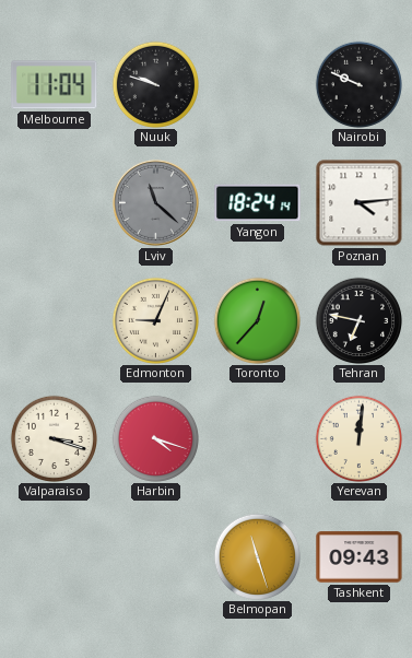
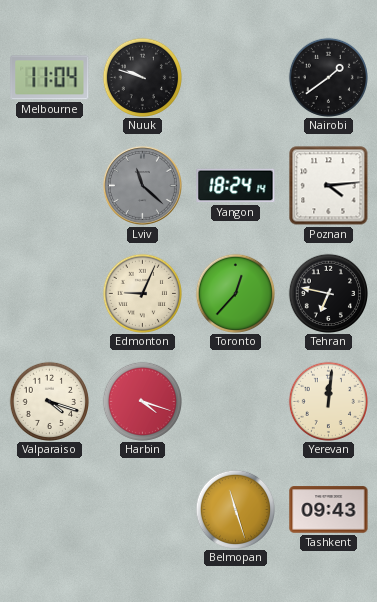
Nairobi: 9:49 -> 1:39 (328, 77)
Valparaiso: 3:18 -> 4:18 (49, 401)
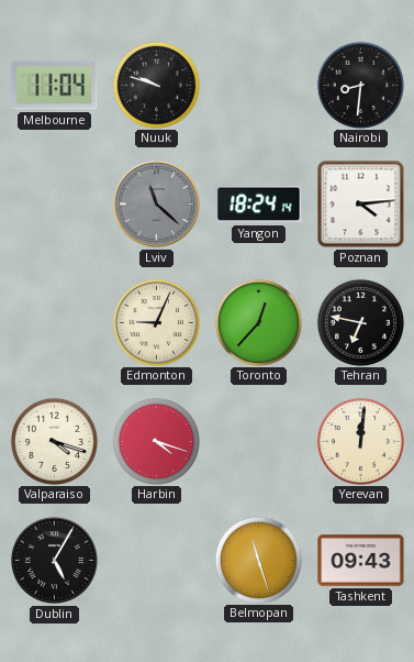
Nairobi: 1:39 -> 8:31 (360, 85)
Dublin: none -> 5:05 (54, 560)
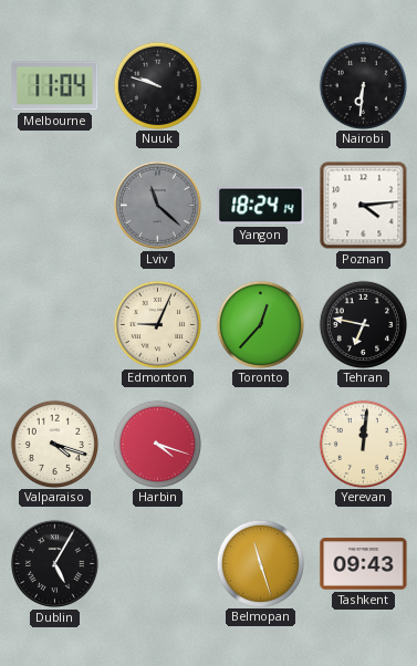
Nairobi: 8:31 -> 6:31 (363, 85)
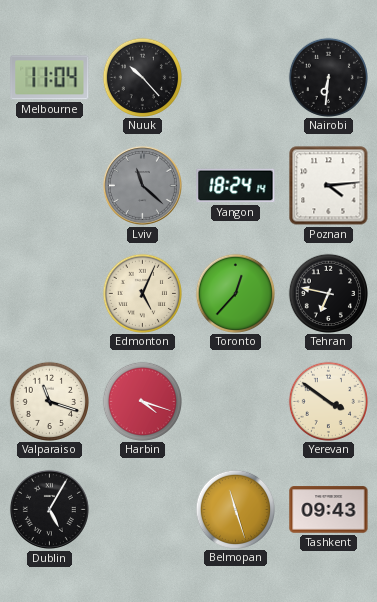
Nuuk: 9:48 -> 10:23 (142, 77)
Edmonton: 9:04 -> 5:04 (142, 293)
Valparaiso: 4:18 -> 11:18 (49, 401)
Yerevan: 12:01 -> 3:51 (328, 401)
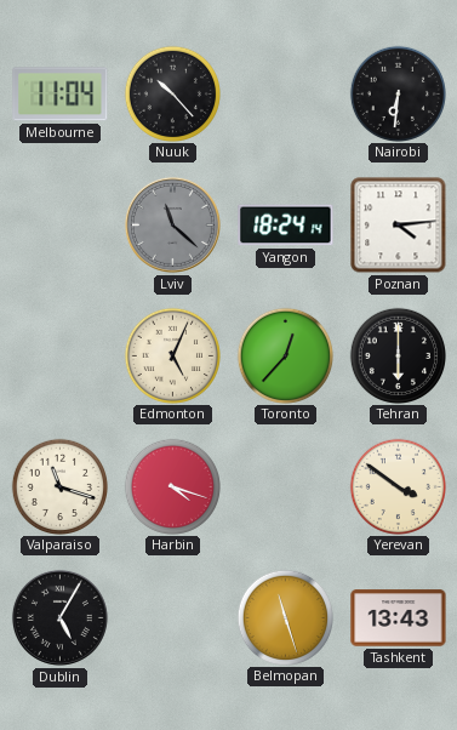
Tehran: 6:47 -> 6:00 (398, 355)
Tashkent: 09:43 -> 13:43 (399, 618)
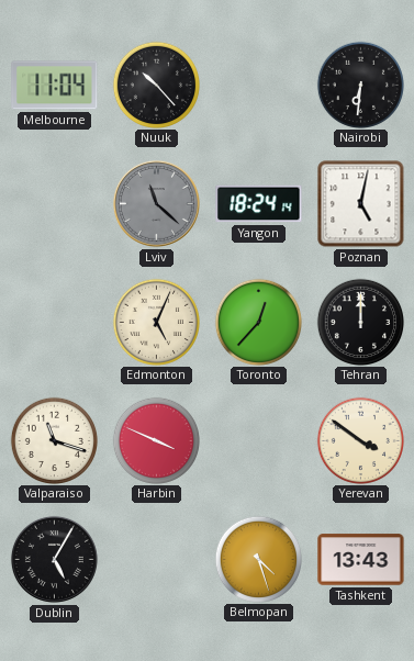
Poznan: 4:14 -> 5:02 (361, 204)
Tehran: 6:00 -> 12:00 (360, 322)
Harbin: 4:18 -> 3:49 (156, 440)
Belmopan: 11:27 -> 4:27 (258, 559)
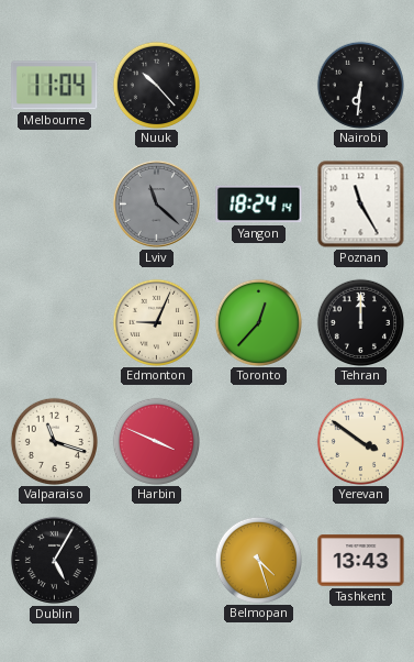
Poznan: 5:02 -> 11:25 (361, 205)
Edmonton: 5:04 -> 9:04 (156, 322)
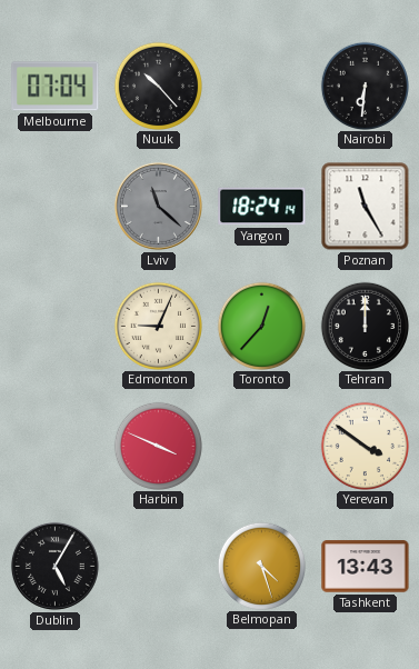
Melbourne: 11:04 -> 07:04 (56, 87)
Valparaiso: 11:18 -> none (54, 441)
